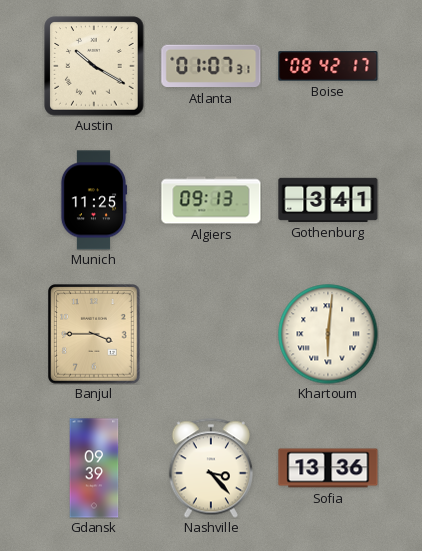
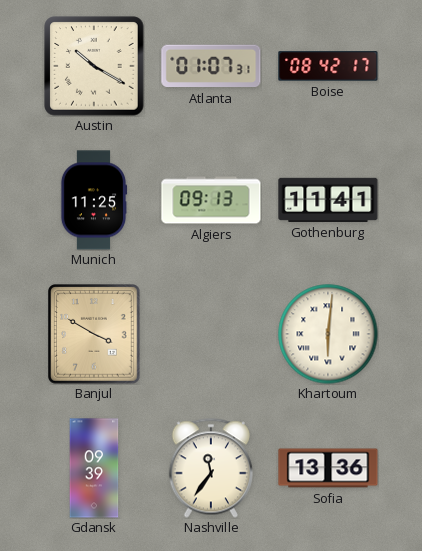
Gothenburg: 3:41 -> 11:41 (328, 200)
Banjul: 3:45 -> 3:50 (95, 334)
Nashville: 3:23 -> 11:36 (211, 468)
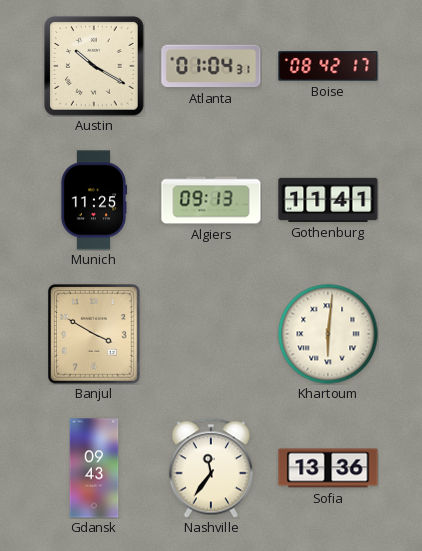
Atlanta: 01:07 -> 01:04 (211, 66)
Gdansk: 09:39 -> 09:43 (94, 468)
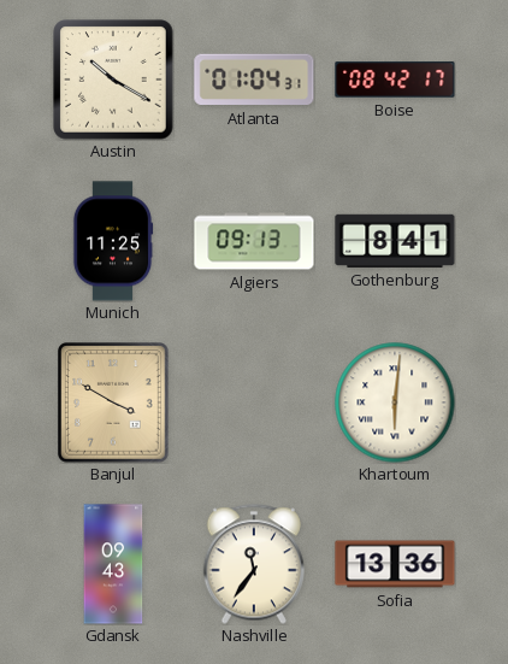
Gothenburg: 11:41 -> 8:41 (395, 241)
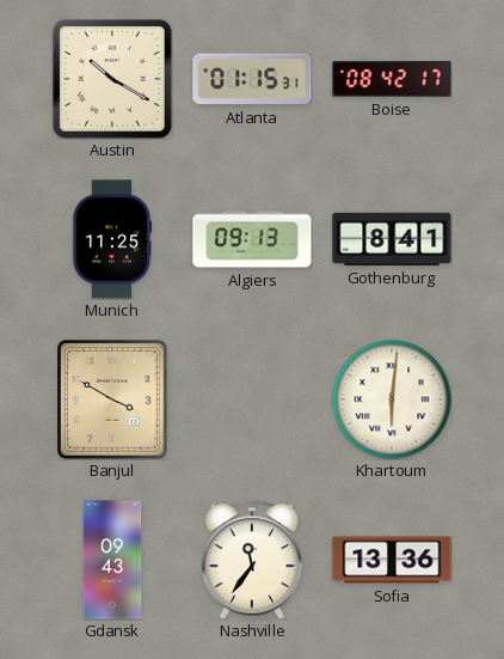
Atlanta: 01:04 -> 01:15 (252, 79)
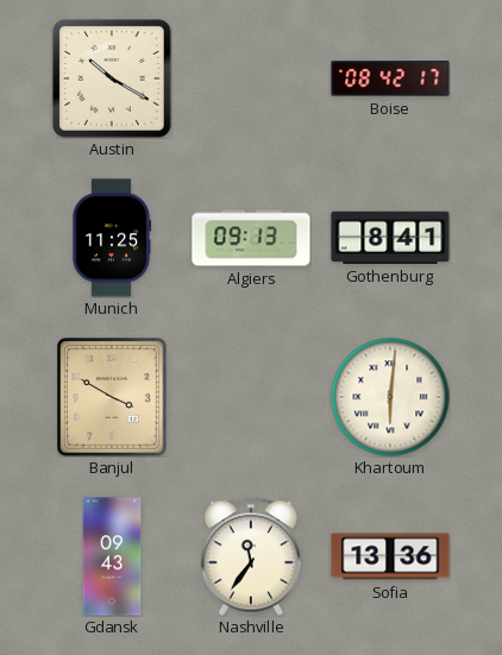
Atlanta: 01:15 -> none (252, 79)
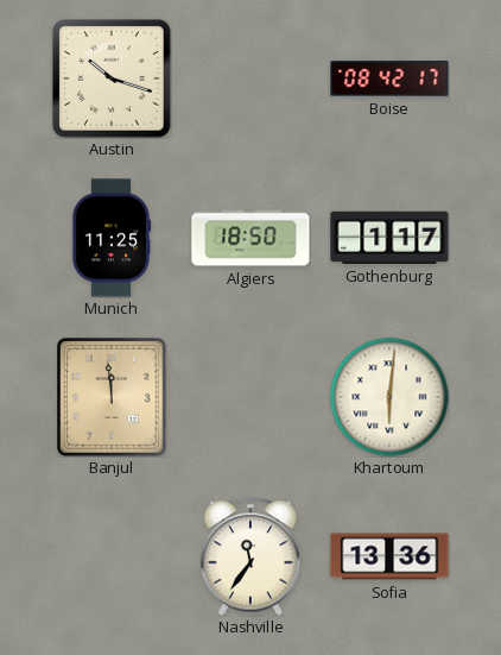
Austin: 10:20 -> 10:18 (112, 78)
Algiers: 09:13 -> 18:50 (251, 238)
Gothenburg: 8:41 -> 1:17 (389, 238)
Banjul: 3:50 -> 11:59 (113, 397)
Gdansk: 09:43 -> none (112, 556)
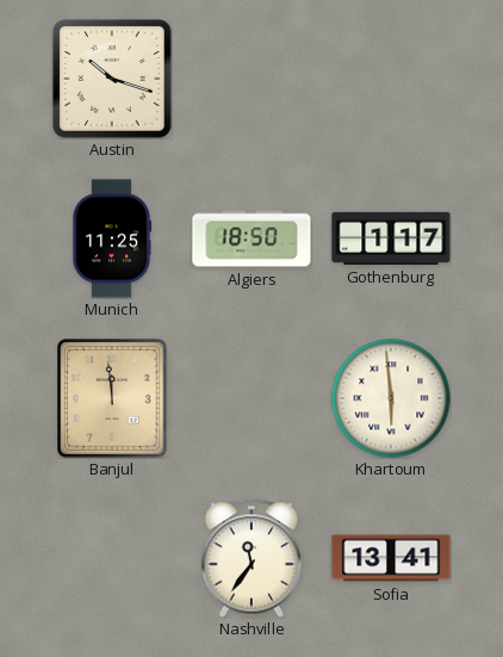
Boise: 08:42 -> none (389, 78)
Khartoum: 6:01 -> 5:59 (391, 398)
Sofia: 13:36 -> 13:41 (391, 558)
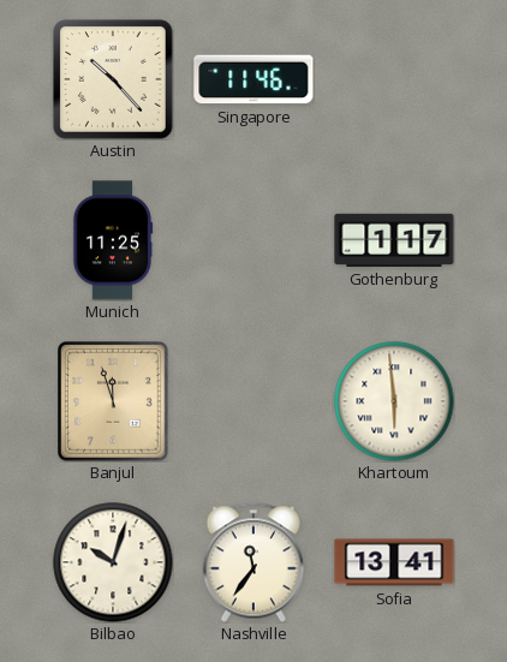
Austin: 10:18 -> 10:23 (113, 79)
Singapore: none -> 11:46 (253, 79)
Algiers: 18:50 -> none (251, 238)
Banjul: 11:59 -> 11:57 (114, 401)
Bilbao: none -> 10:03 (113, 562)
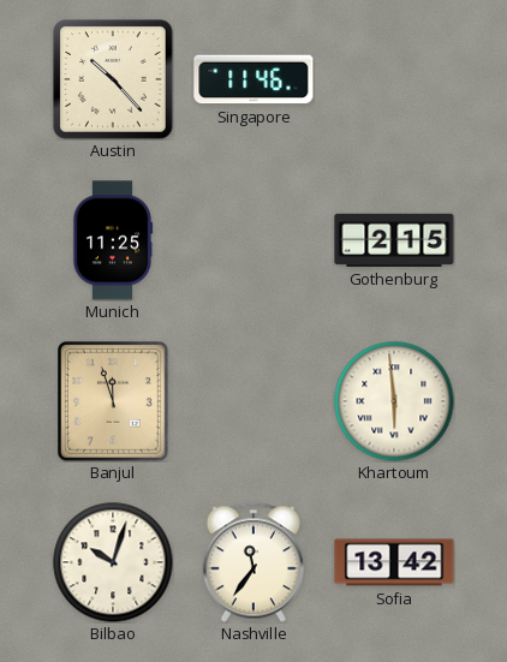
Gothenburg: 1:17 -> 2:15 (394, 240)
Sofia: 13:41 -> 13:42 (394, 562)
